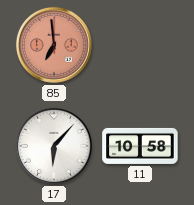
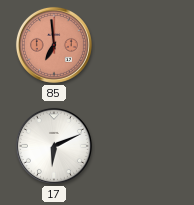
17: 6:07 -> 6:11 (54, 146)
11: 10:58 -> none (140, 146)
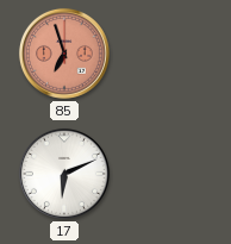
85: 6:59 -> 6:57 (64, 54)
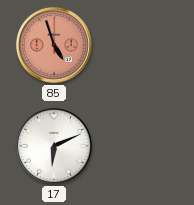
85: 6:57 -> 4:57 (54, 45)
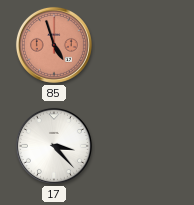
17: 6:11 -> 3:23 (54, 146)
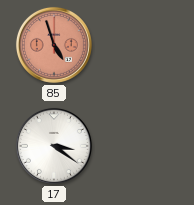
17: 3:23 -> 3:21 (54, 146)
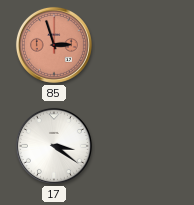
85: 4:57 -> 2:57 (54, 45)
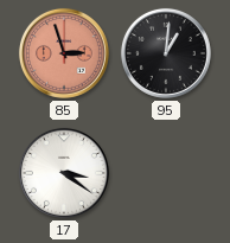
95: none -> 1:01 (166, 53)
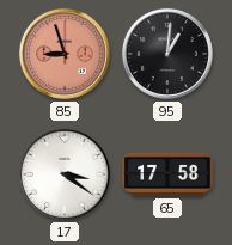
85: 2:57 -> 8:57 (65, 54)
65: none -> 17:58 (167, 174)
